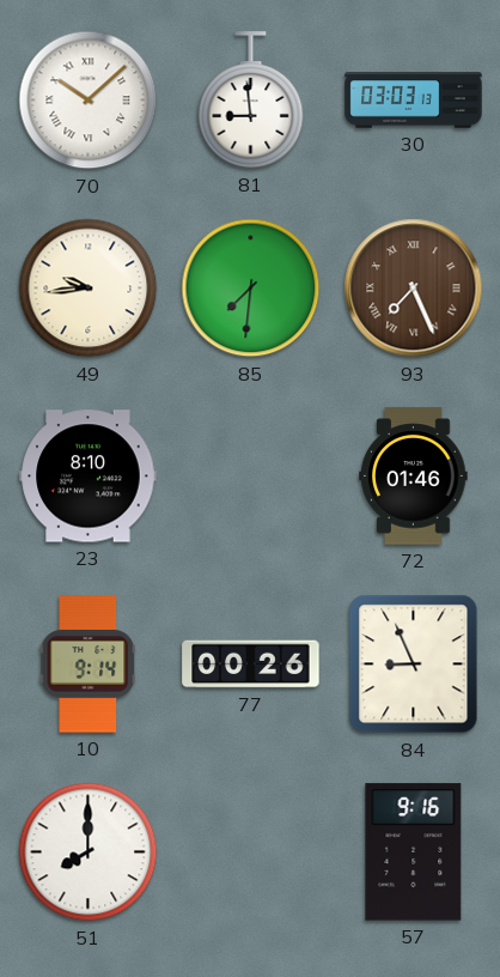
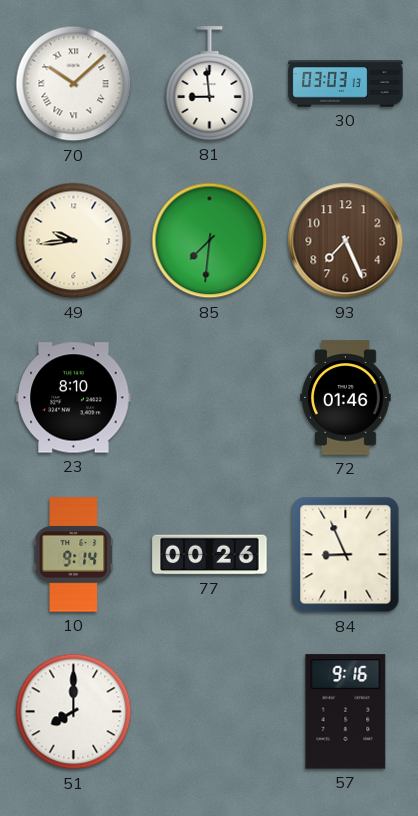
93 numerals: Roman -> Arabic (346, 241)
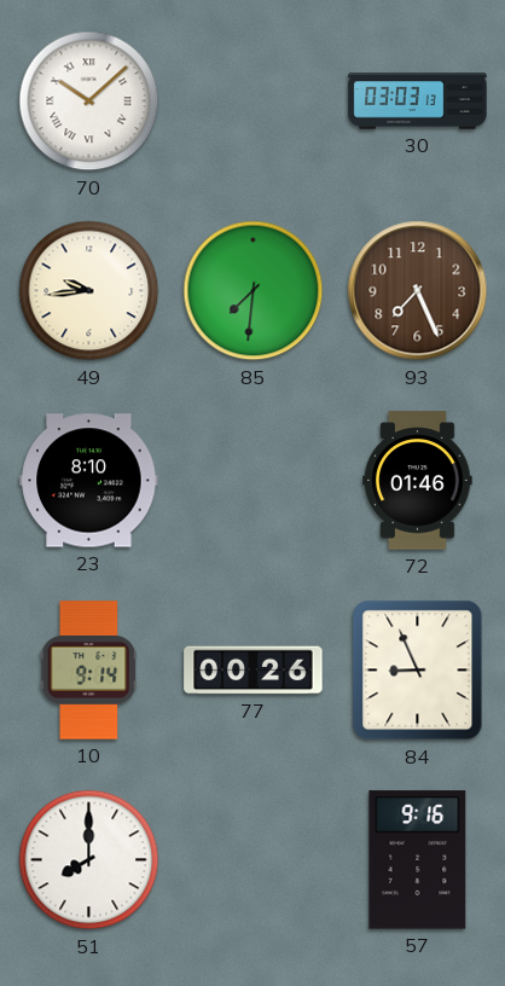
81: 8:59 -> none (210, 84)
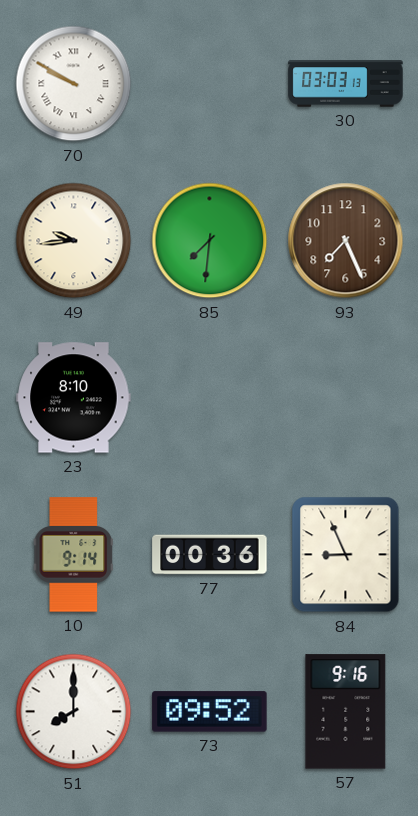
70: 10:08 -> 9:50 (74, 84)
72: 01:46 -> none (418, 481)
77: 00:26 -> 00:36 (210, 555)
73: none -> 09:52 (210, 712)
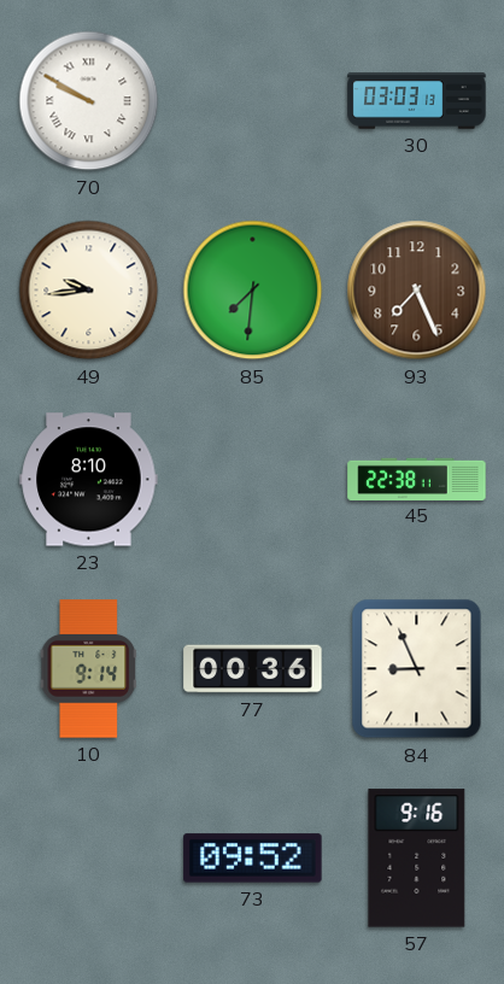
45: none -> 22:38 (417, 479)
51: 8:00 -> none (74, 712)
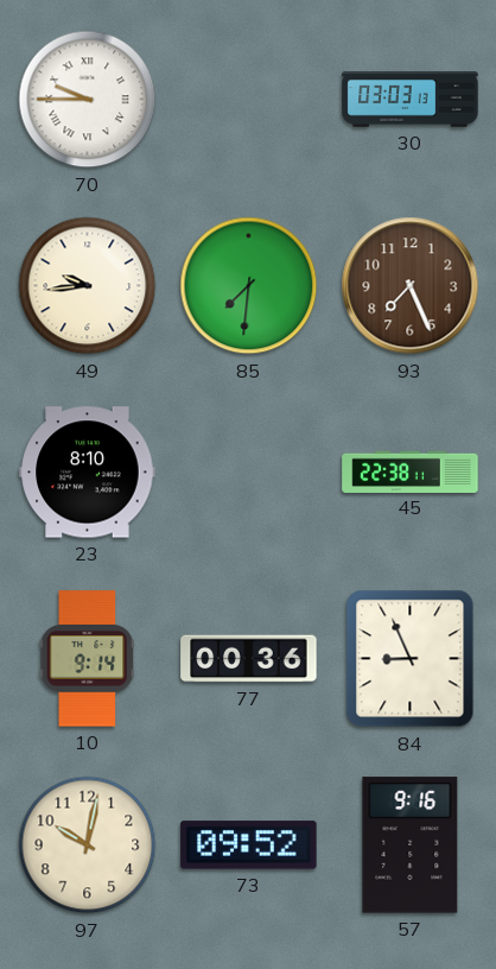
70: 9:50 -> 9:45 (88, 100)
97: none -> 10:02 (88, 845)
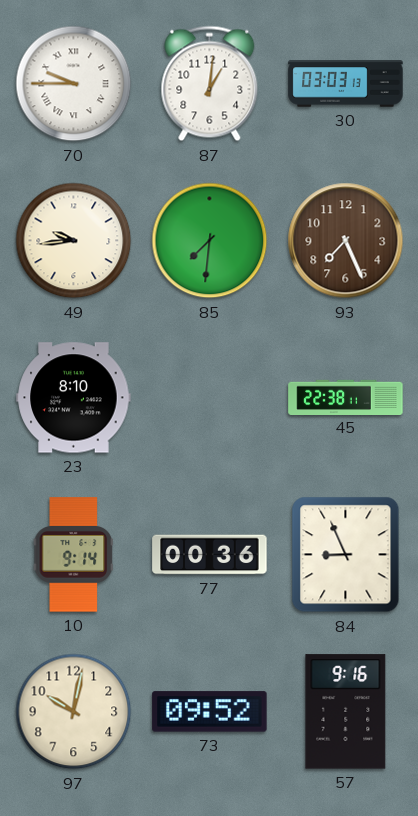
87: none -> 1:01 (210, 84)
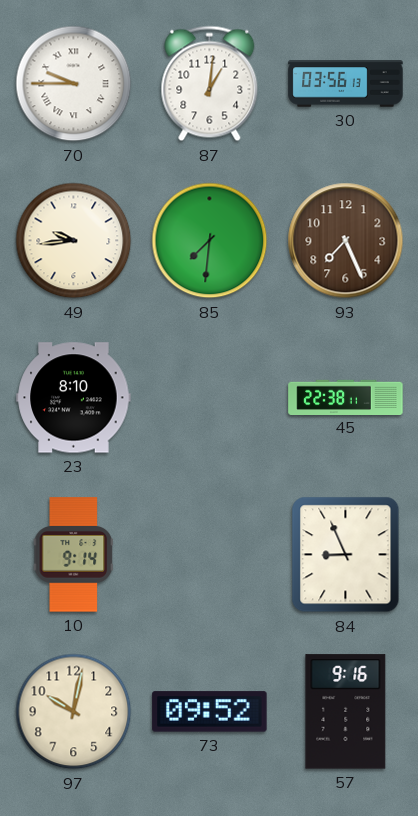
30: 03:03 -> 03:56 (346, 84)
77: 00:36 -> none (210, 555)
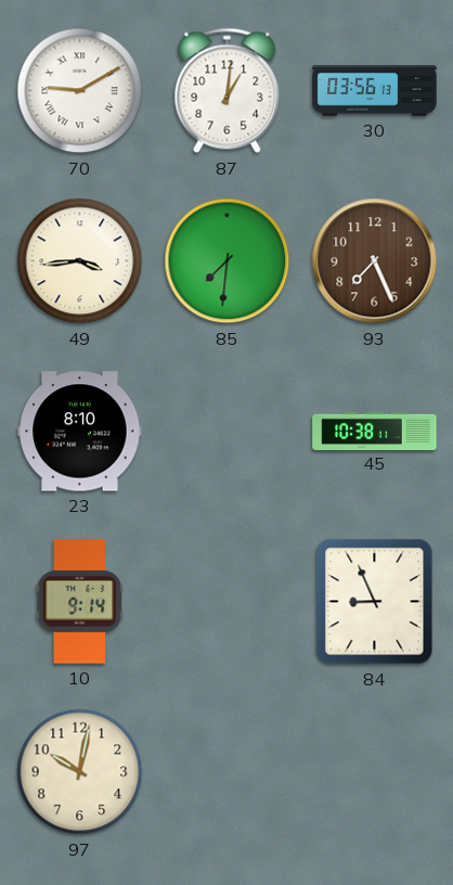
70: 9:45 -> 9:10 (80, 91)
49: 9:44 -> 3:44 (80, 261)
45: 22:38 -> 10:38 (375, 431)
73: 09:52 -> none (210, 712)
57: 9:16 -> none (346, 712)
